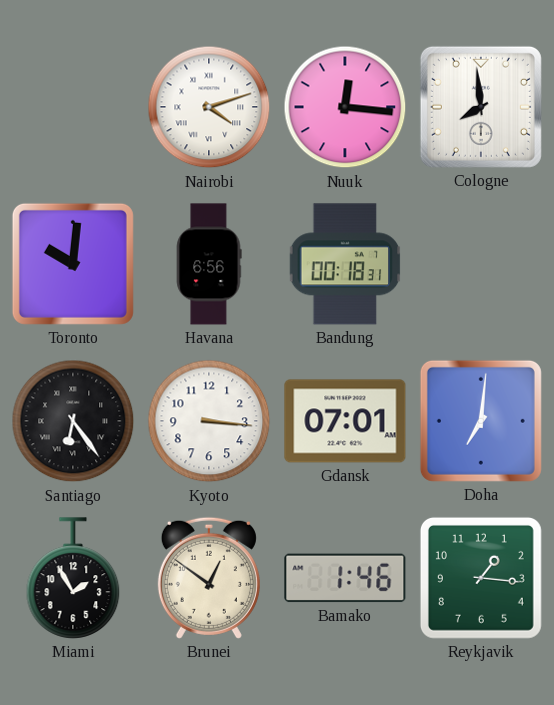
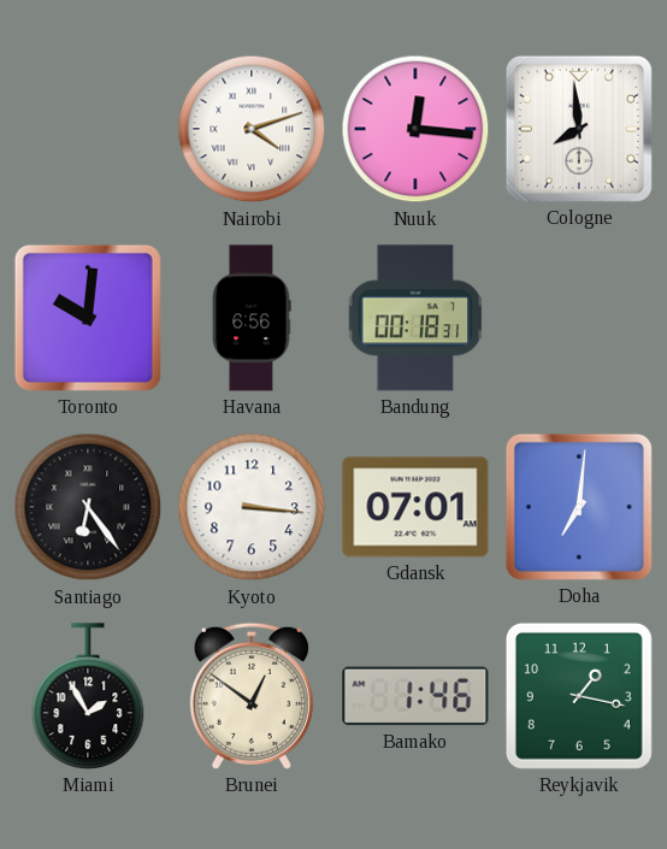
Reykjavik: 1:16 -> 1:17 (579, 696)
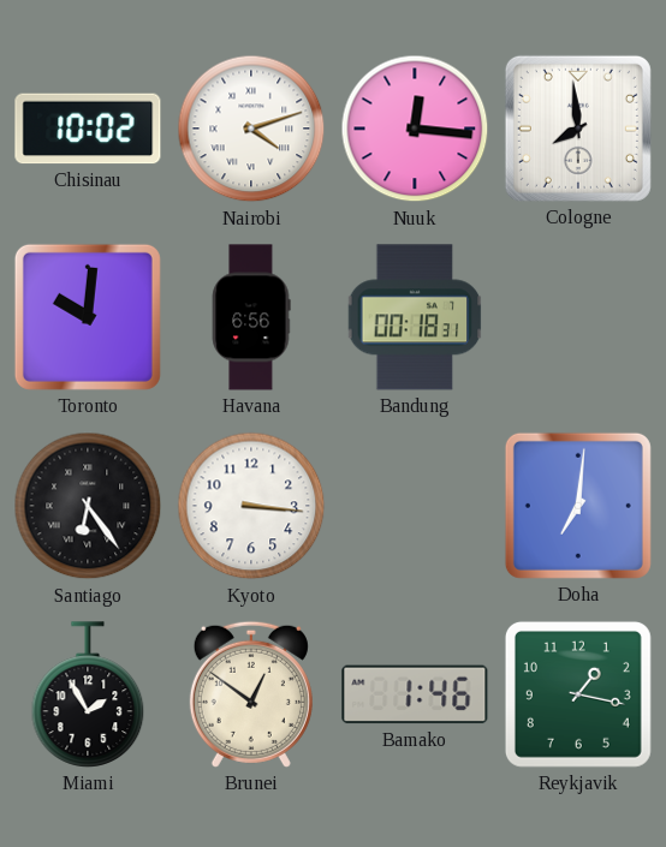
Chisinau: none -> 10:02 (88, 129)
Gdansk: 07:01 -> none (415, 507)
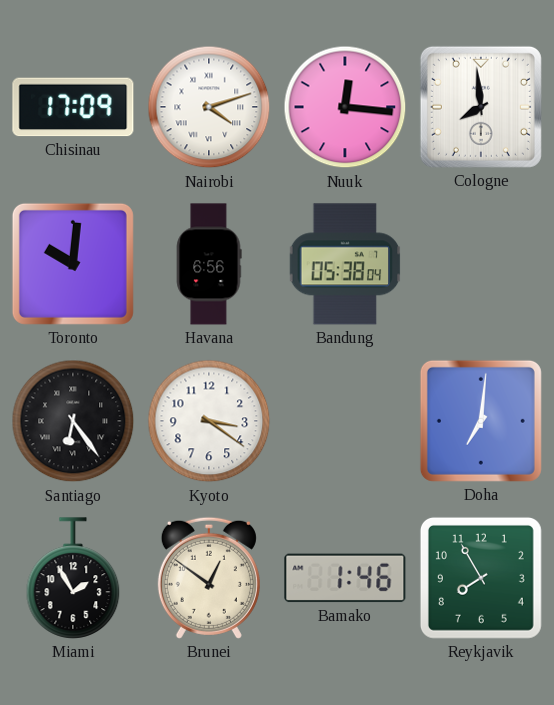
Chisinau: 10:02 -> 17:09 (73, 107)
Bandung: 00:18 -> 05:38 (345, 264)
Kyoto: 3:16 -> 3:21 (209, 421)
Reykjavik: 1:17 -> 7:55 (481, 578)
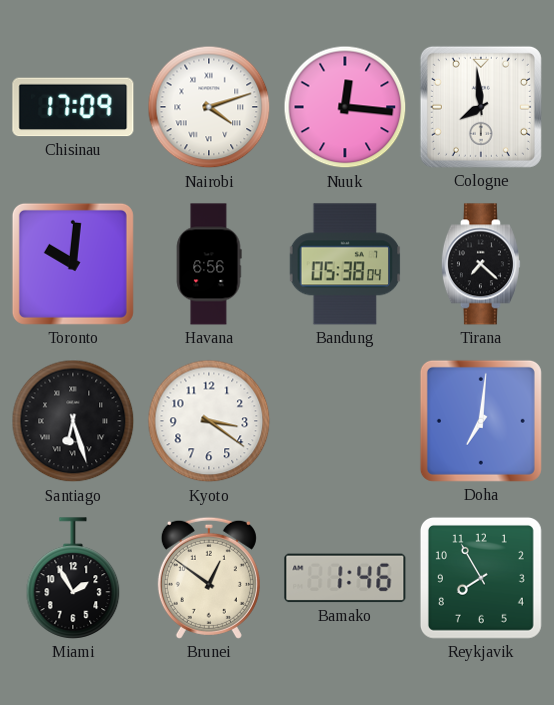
Tirana: none -> 7:22 (481, 264)
Santiago: 6:24 -> 6:27 (73, 421)
